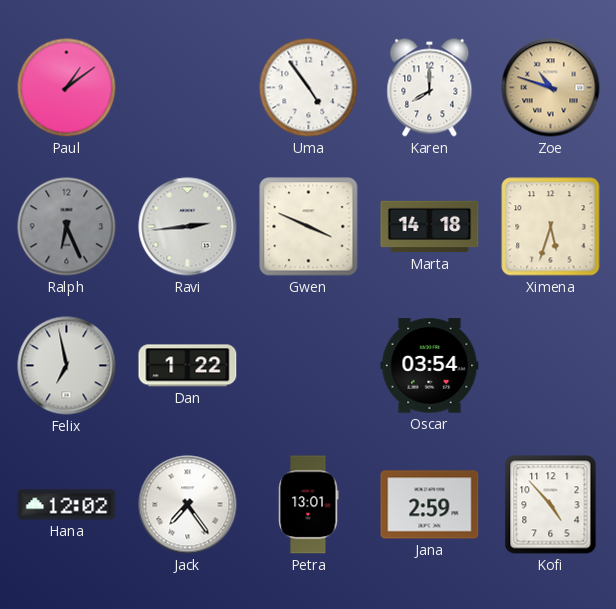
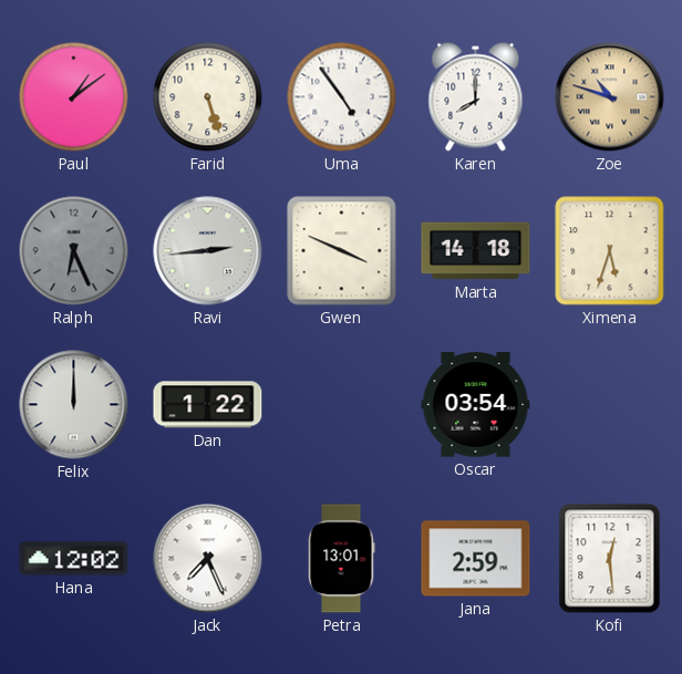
Farid: none -> 5:27 (208, 97)
Felix: 6:58 -> 12:00 (74, 405)
Jack: 7:24 -> 7:26 (208, 559)
Kofi: 4:53 -> 12:29 (610, 559)
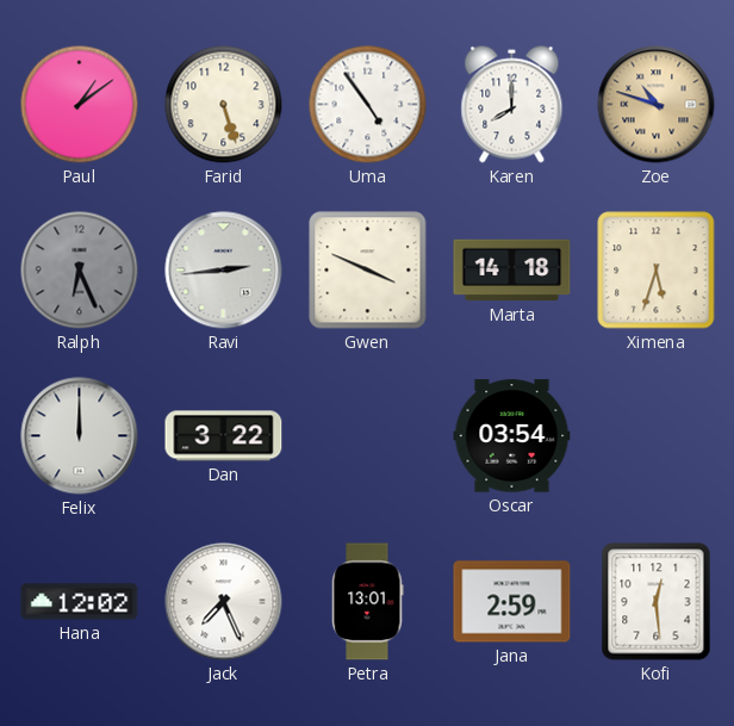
Dan: 1:22 -> 3:22 (224, 436)
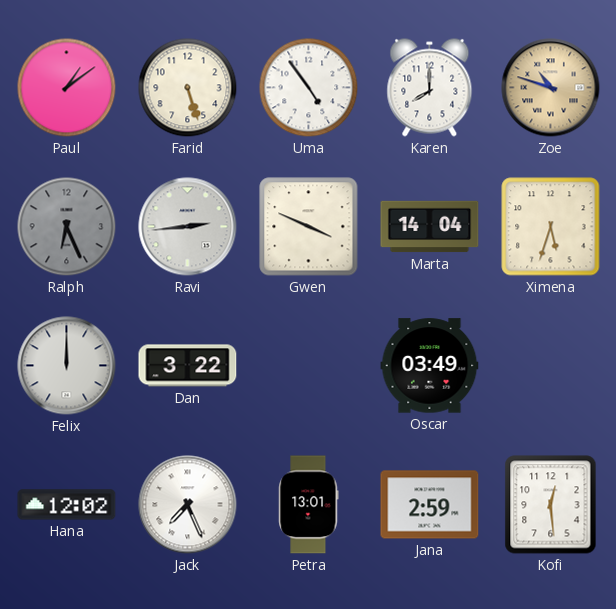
Marta: 14:18 -> 14:04 (430, 227)
Oscar: 03:54 -> 03:49 (430, 366)
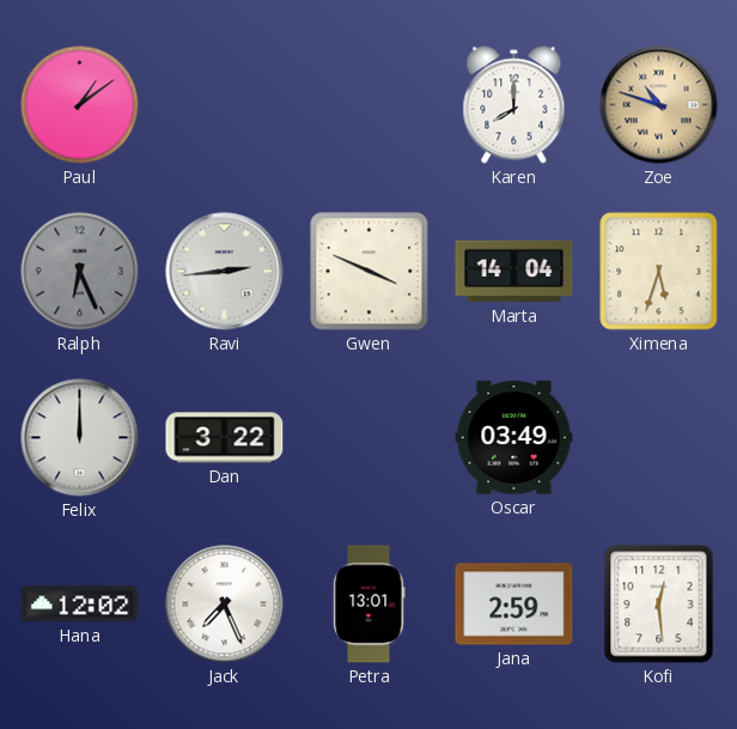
Farid: 5:27 -> none (188, 88)
Uma: 4:54 -> none (309, 88)
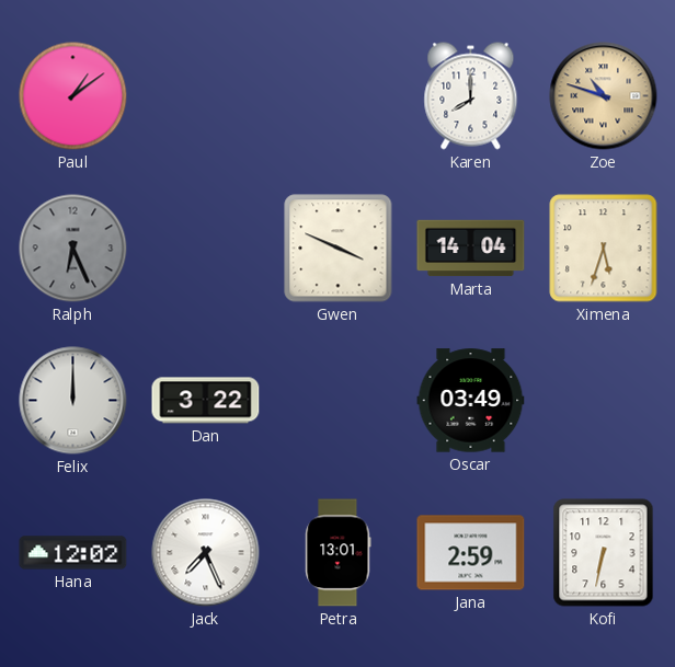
Ravi: 2:44 -> none (225, 272)
Kofi: 12:29 -> 6:32 (604, 553)
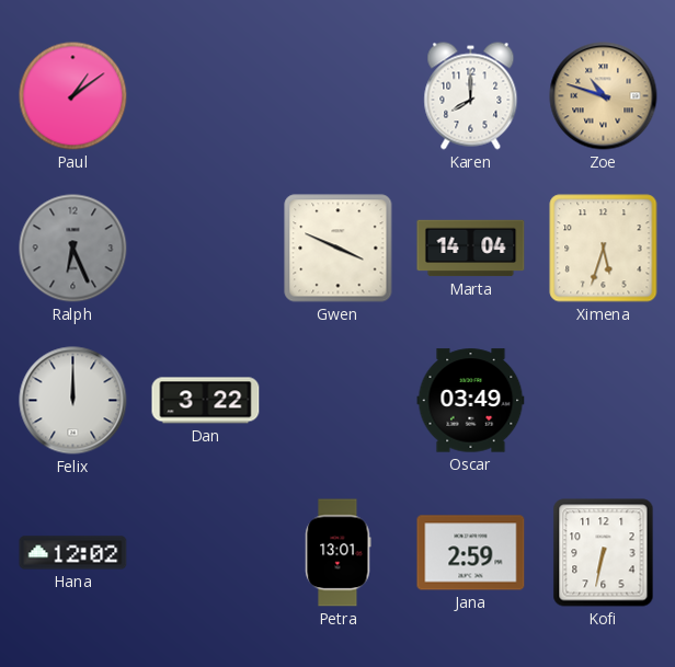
Jack: 7:26 -> none (206, 553)
